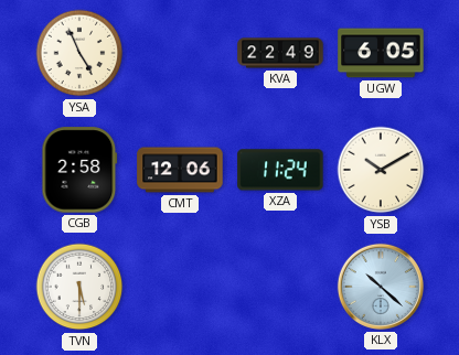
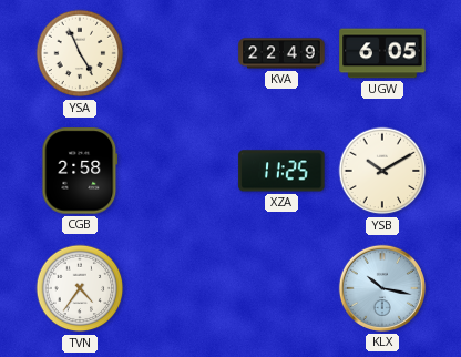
CMT: 12:06 -> none (180, 170)
XZA: 11:24 -> 11:25 (281, 171)
TVN: 5:30 -> 4:36 (80, 288)
KLX: 10:22 -> 10:17 (382, 288)
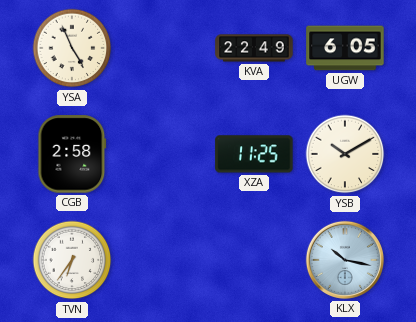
TVN: 4:36 -> 6:36 (72, 260)
